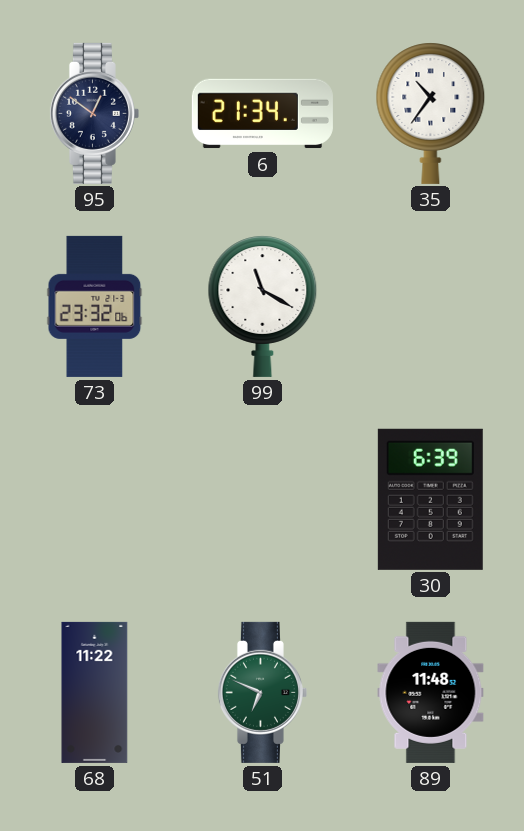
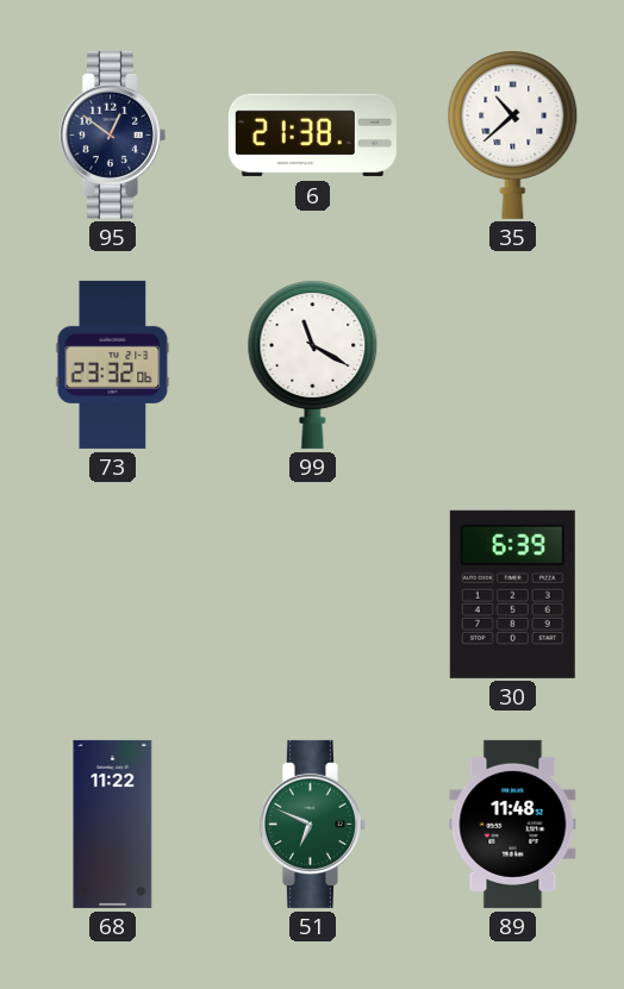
6: 21:34 -> 21:38 (312, 136)
35: 10:36 -> 10:38 (513, 134)
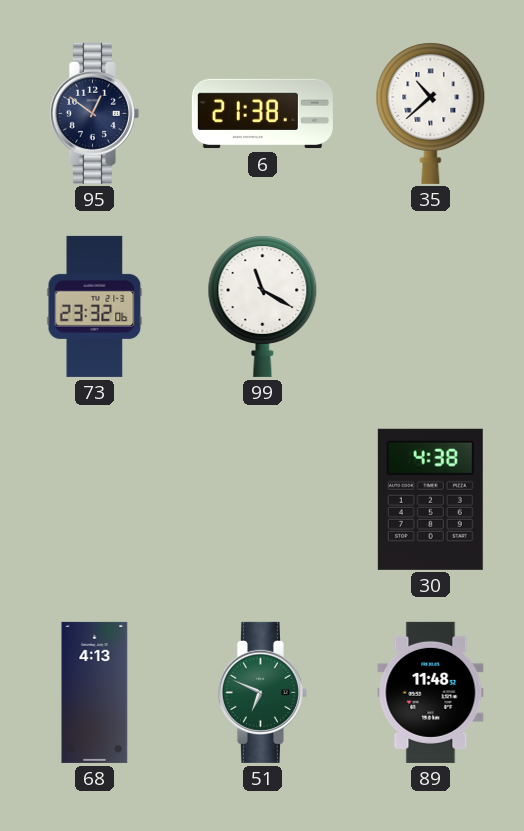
30: 6:39 -> 4:38 (430, 499)
68: 11:22 -> 4:13 (95, 692)
